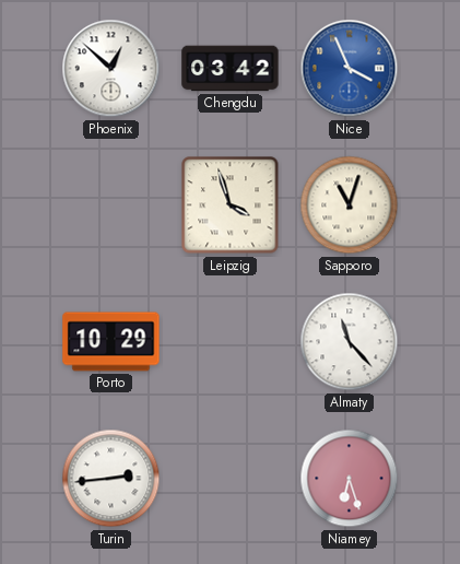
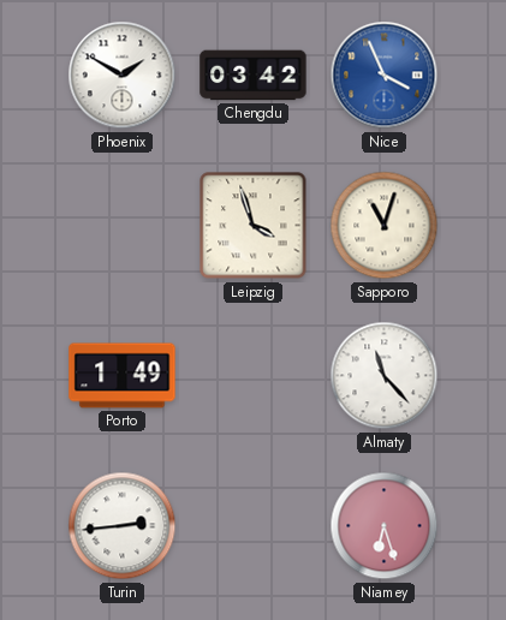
Phoenix: 12:52 -> 1:50 (123, 76)
Porto: 10:29 -> 1:49 (123, 376)
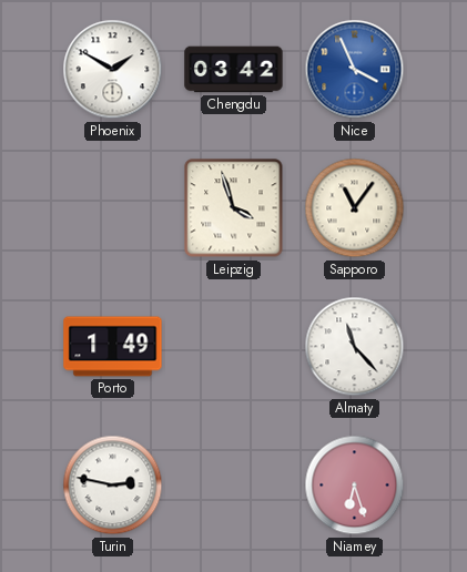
Sapporo: 11:03 -> 11:06 (355, 208)
Turin: 2:44 -> 2:47 (113, 486)
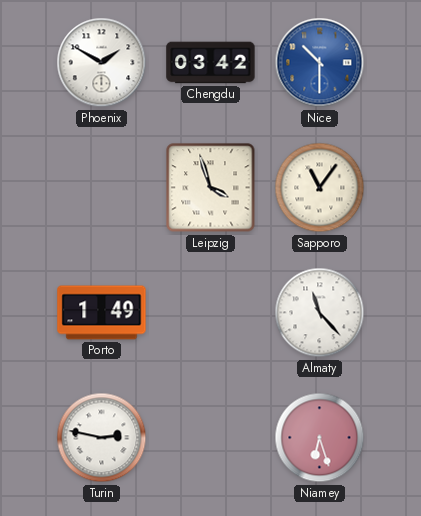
Nice: 3:56 -> 10:30 (320, 63)
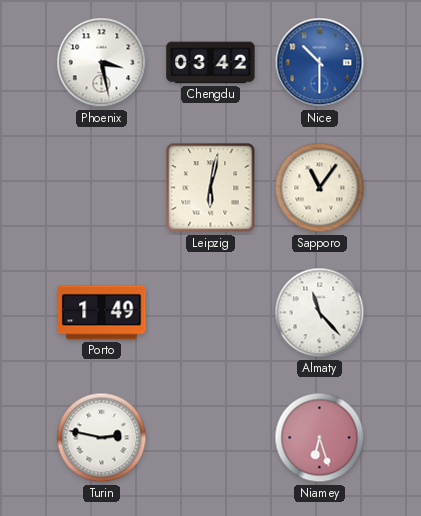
Phoenix: 1:50 -> 3:28 (102, 63)
Leipzig: 3:57 -> 6:02 (211, 188)
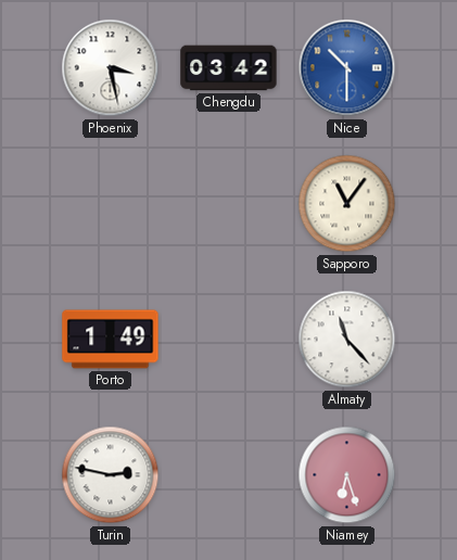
Leipzig: 6:02 -> none (211, 188)
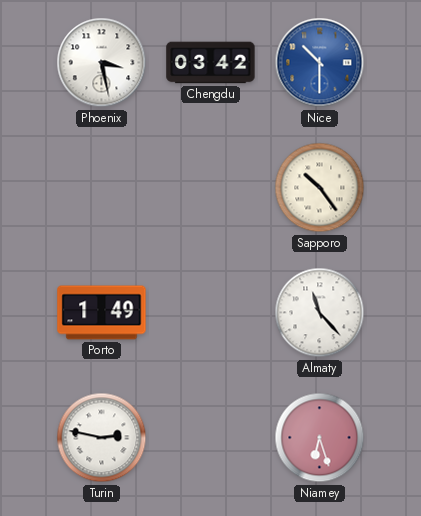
Sapporo: 11:06 -> 10:24 (320, 188)
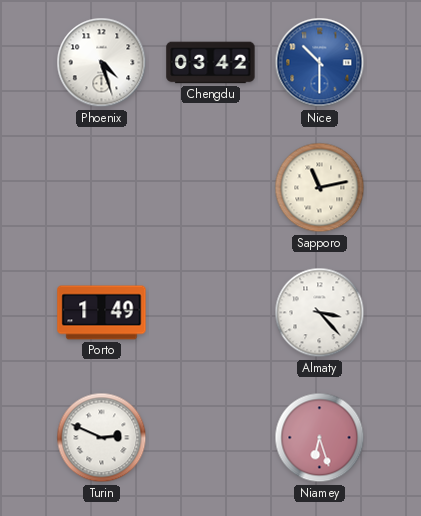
Phoenix: 3:28 -> 4:27 (102, 63)
Sapporo: 10:24 -> 11:13 (320, 188)
Almaty: 11:23 -> 3:23 (320, 313)
Turin: 2:47 -> 2:49 (102, 438)
